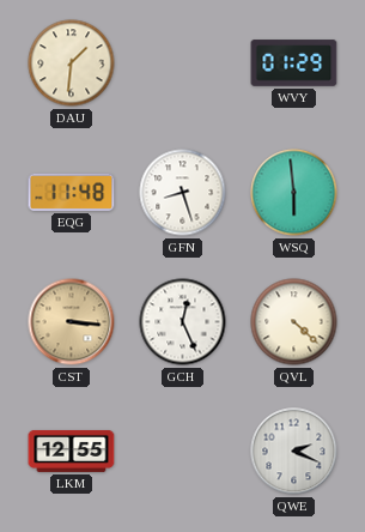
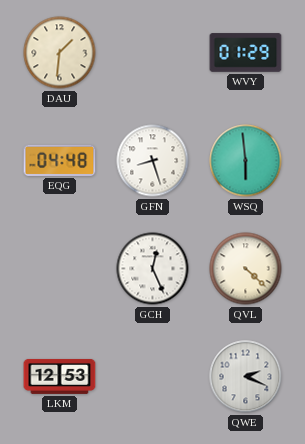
EQG: 11:48 -> 04:48 (60, 160)
CST: 3:16 -> none (72, 322)
LKM: 12:55 -> 12:53 (60, 376)
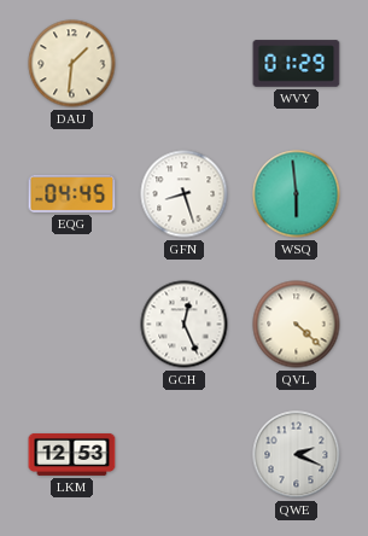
EQG: 04:48 -> 04:45 (72, 193)
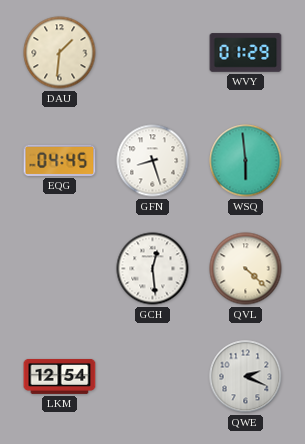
GCH: 12:26 -> 12:29 (153, 269)
LKM: 12:53 -> 12:54 (60, 376)
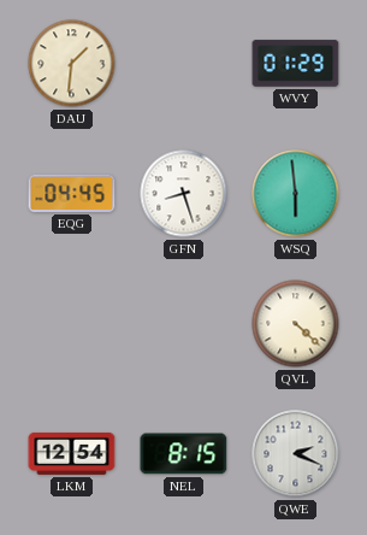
GCH: 12:29 -> none (153, 269)
NEL: none -> 8:15 (184, 454)
